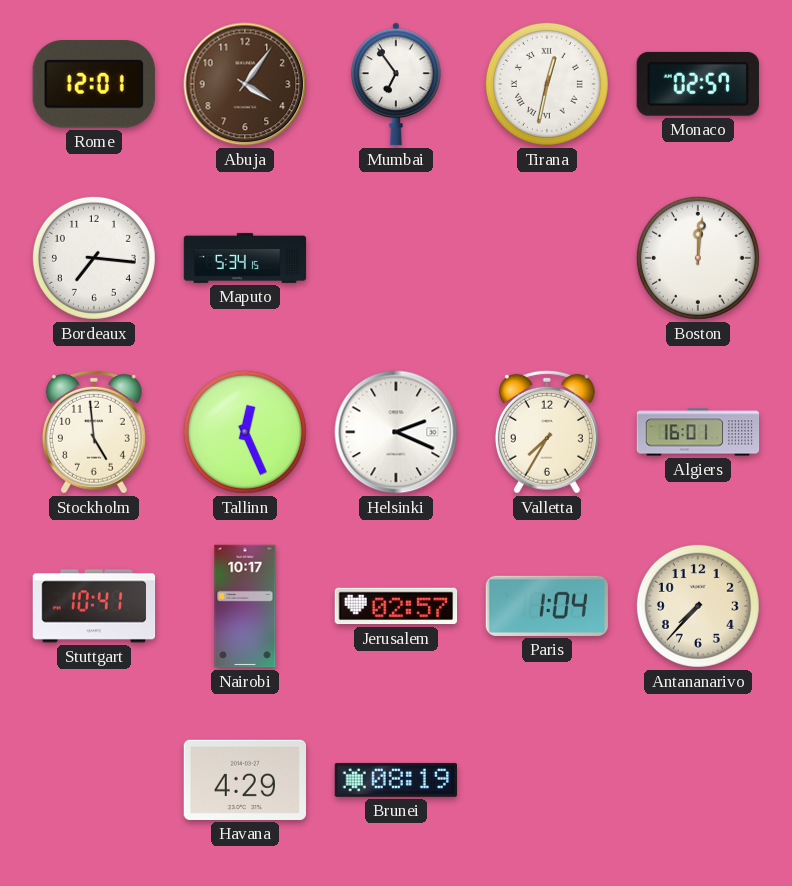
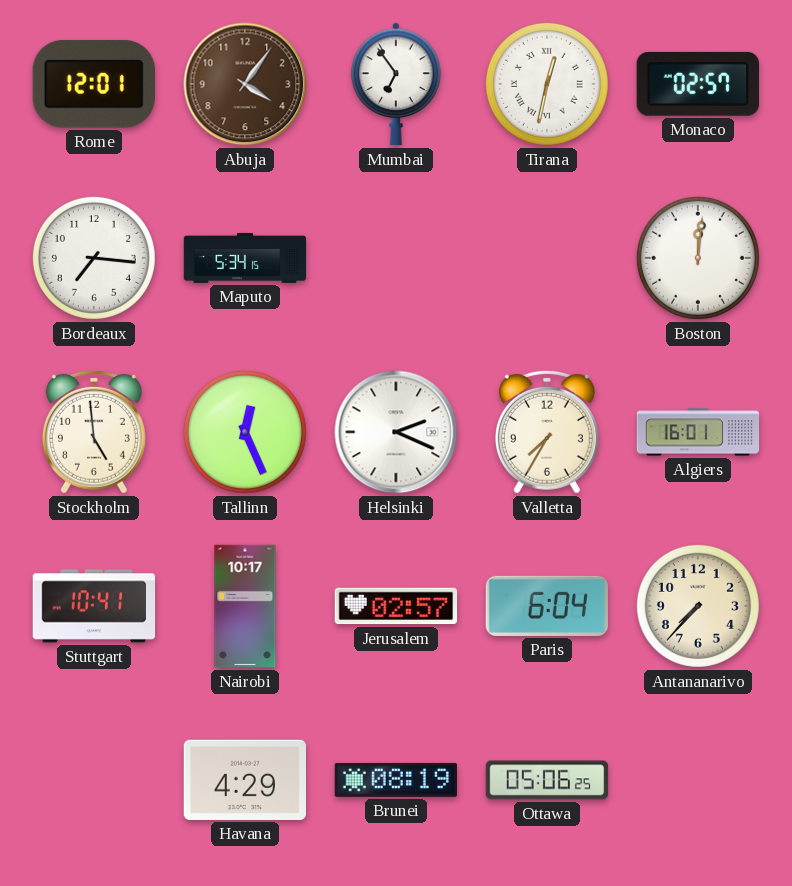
Paris: 1:04 -> 6:04 (546, 606)
Ottawa: none -> 05:06 (547, 780)
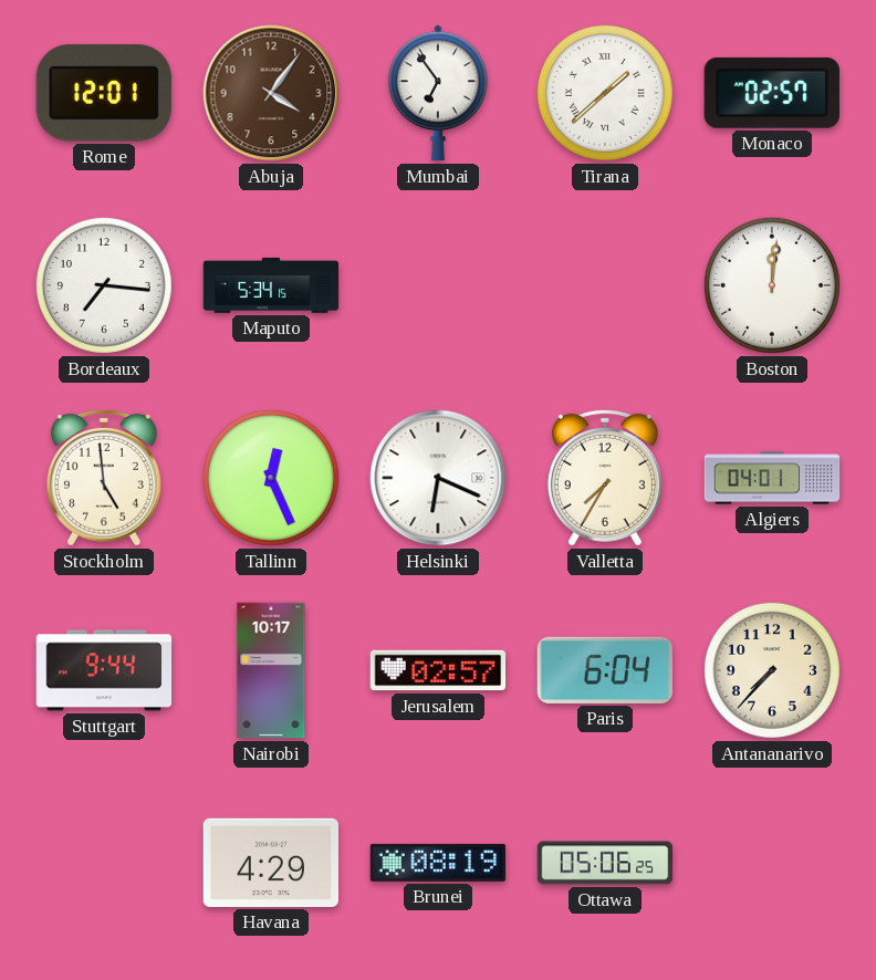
Tirana: 12:32 -> 1:38 (605, 93)
Helsinki: 2:19 -> 6:19 (438, 478)
Algiers: 16:01 -> 04:01 (772, 478)
Stuttgart: 10:41 -> 9:44 (104, 670)
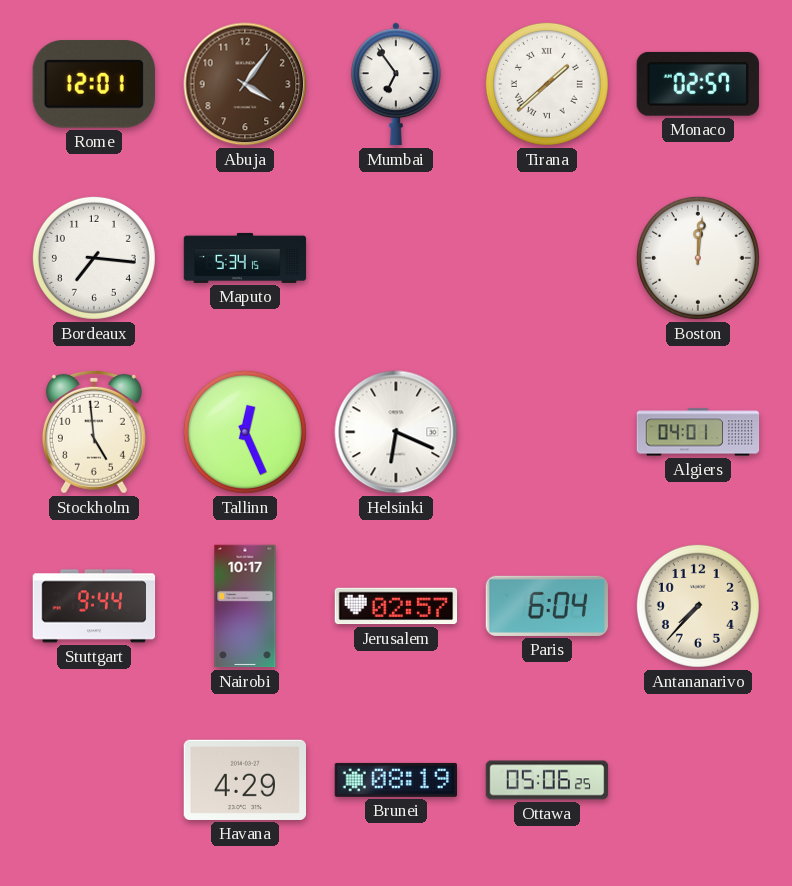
Valletta: 7:35 -> none (605, 478)
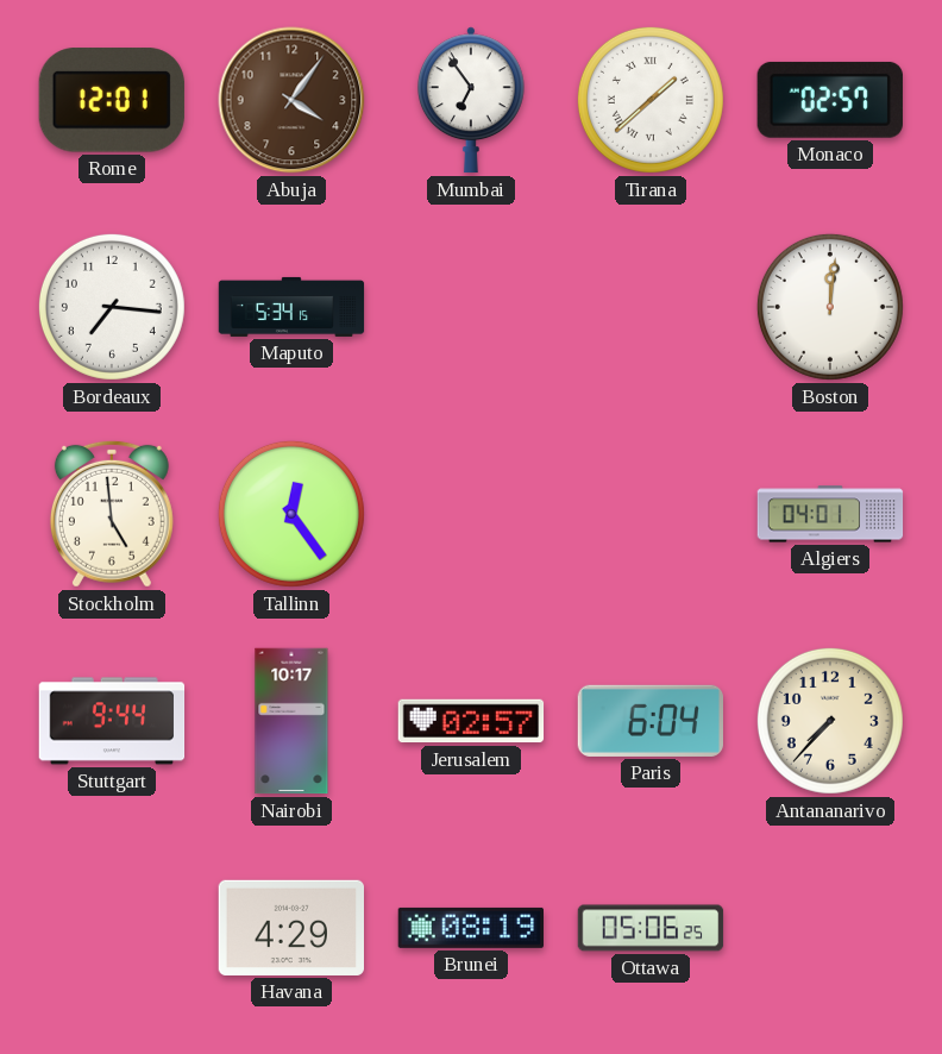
Tallinn: 12:26 -> 12:24 (291, 514)
Helsinki: 6:19 -> none (396, 432)
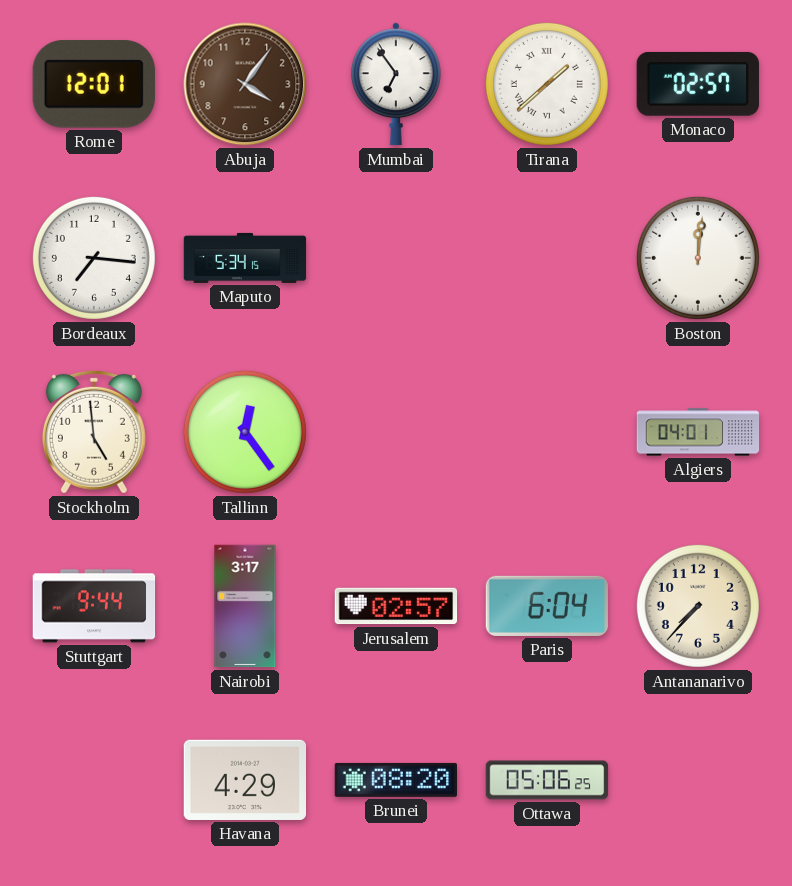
Nairobi: 10:17 -> 3:17 (245, 606)
Brunei: 08:19 -> 08:20 (396, 780)
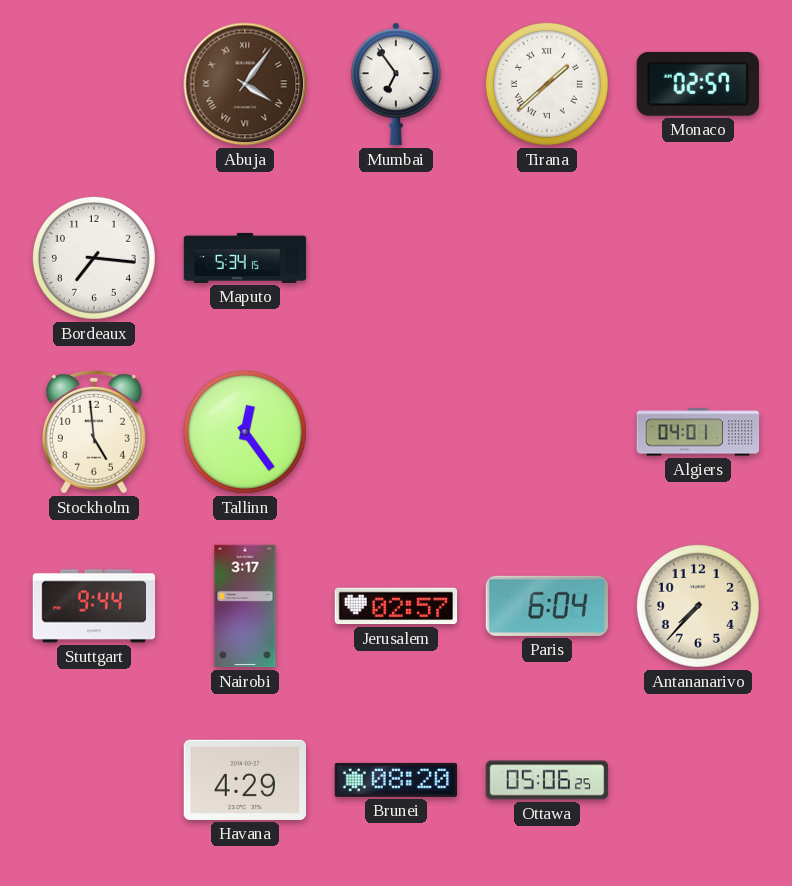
Rome: 12:01 -> none (94, 84)
Abuja numerals: Arabic -> Roman (245, 84)
Boston: 12:01 -> none (698, 258)
